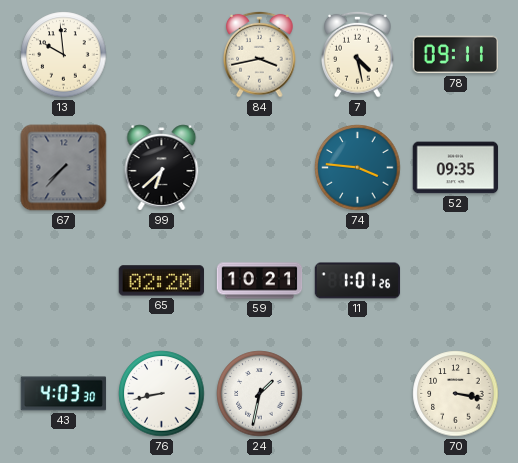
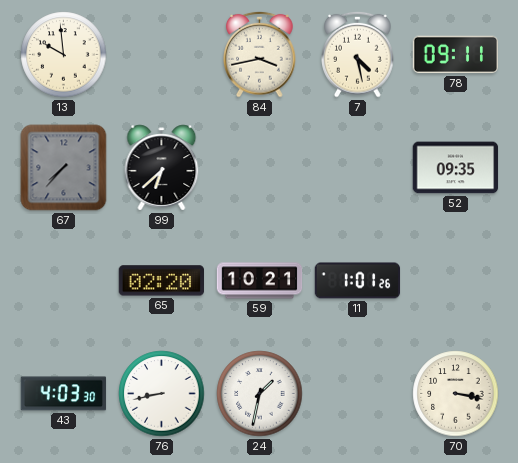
74: 3:46 -> none (358, 168)
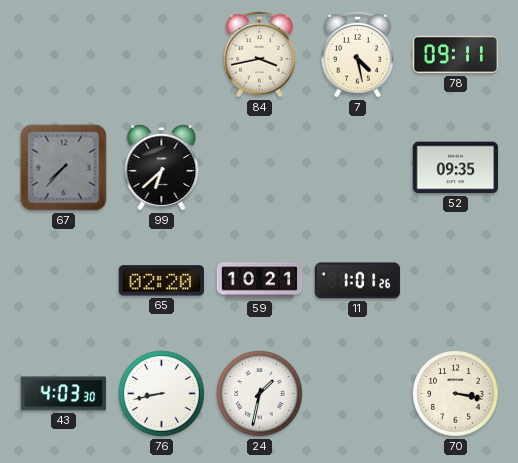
13: 9:59 -> none (64, 55)
